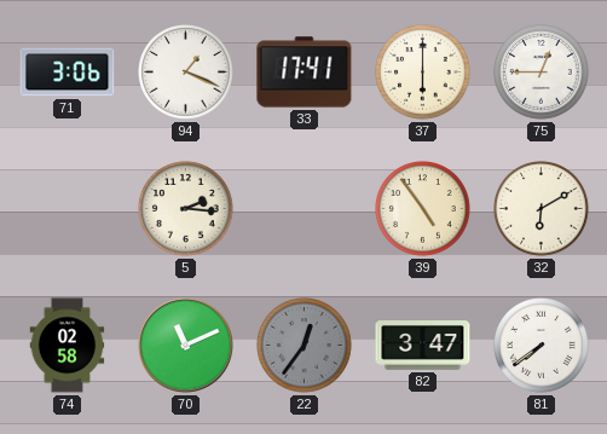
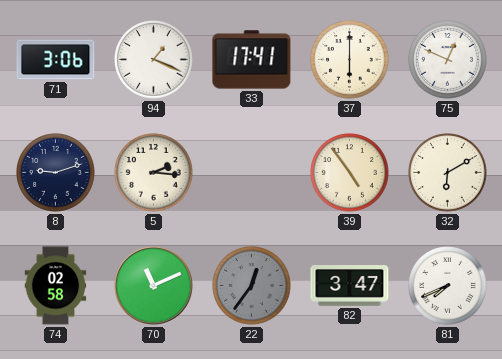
75: 12:45 -> 12:49 (448, 60)
8: none -> 9:12 (56, 173)
81: 7:39 -> 7:41 (448, 286)
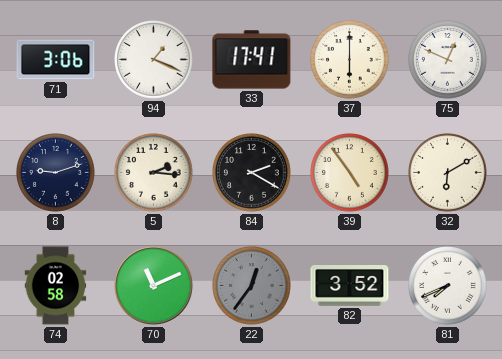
84: none -> 2:20 (252, 173)
82: 3:47 -> 3:52 (350, 286)
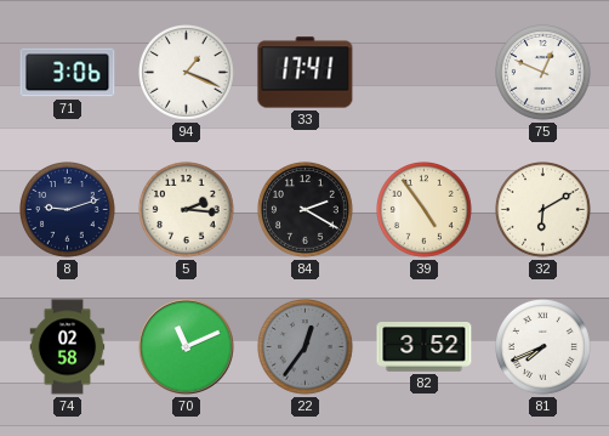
37: 6:00 -> none (350, 60)
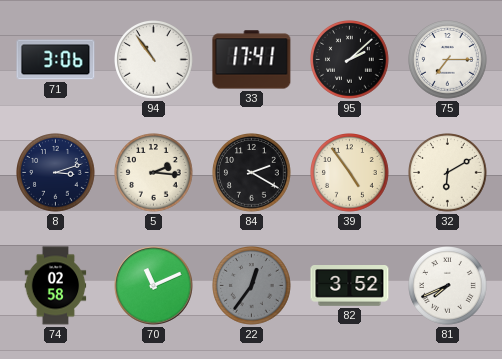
94: 1:19 -> 10:54 (154, 60)
95: none -> 2:08 (350, 60)
75: 12:49 -> 7:15 (448, 60)
8: 9:12 -> 3:12 (56, 173)
